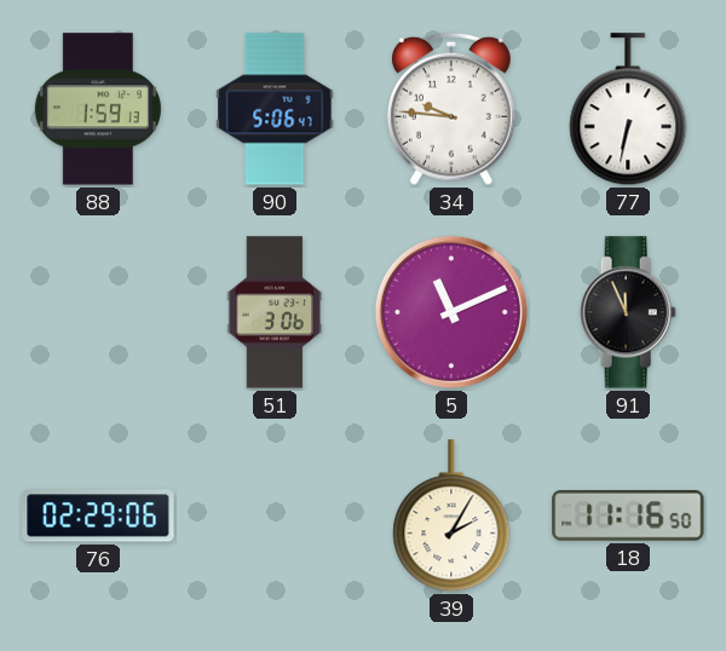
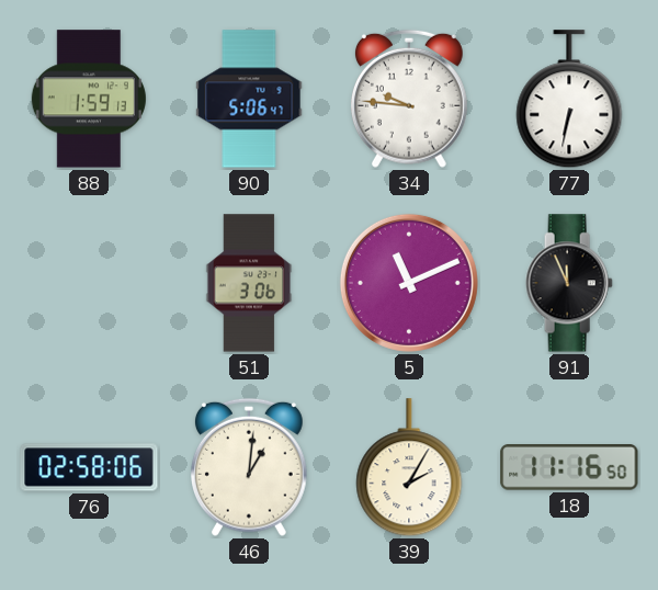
76: 02:29 -> 02:58 (89, 467)
46: none -> 1:01 (249, 467)
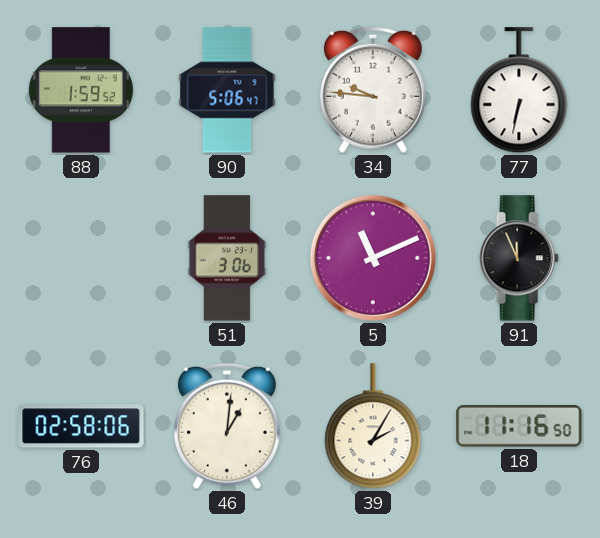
88: 1:59:13 -> 1:59:52 (81, 90)
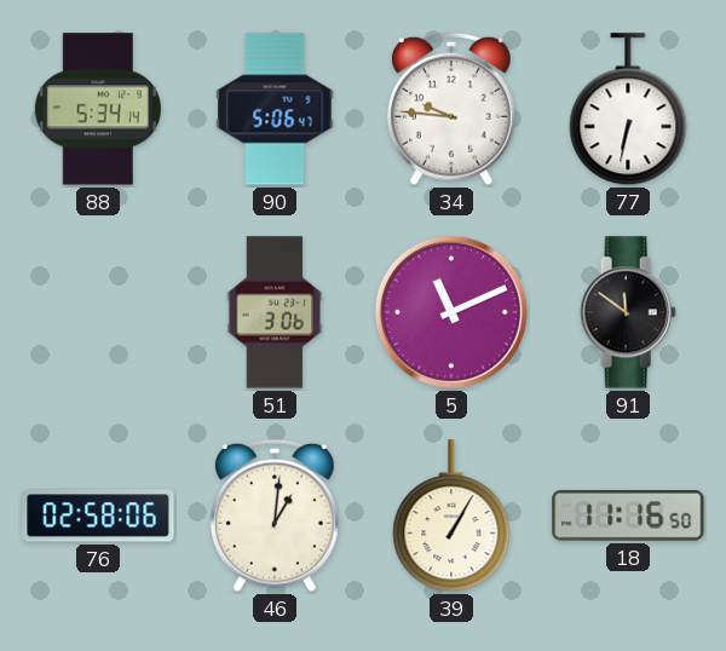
88: 1:59 -> 5:34 (98, 109)
91: 11:56 -> 11:51 (628, 312)
39: 2:05 -> 1:05 (451, 517)
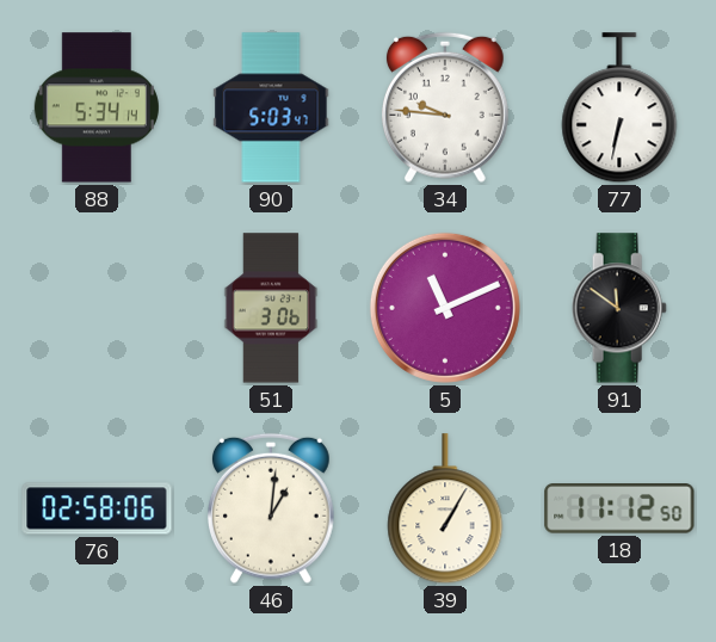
90: 5:06 -> 5:03 (271, 107)
18: 11:16 -> 11:12 (619, 510)
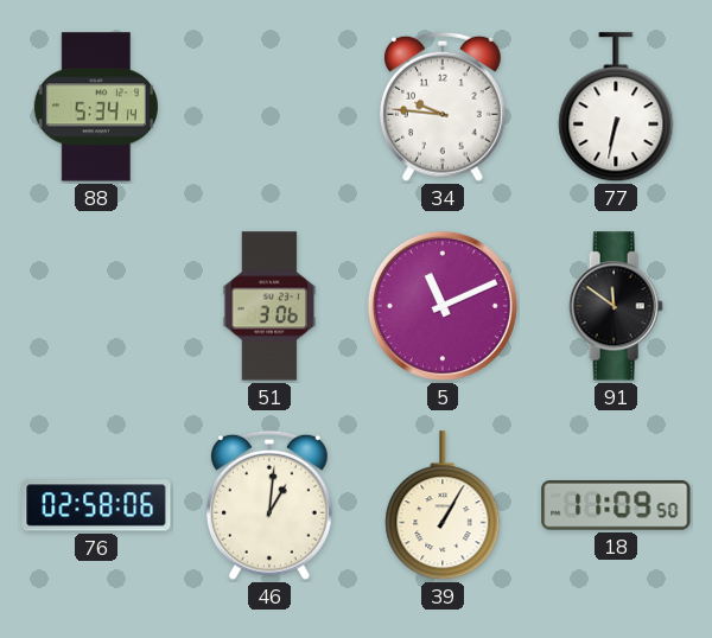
90: 5:03 -> none (271, 107)
18: 11:12 -> 11:09 (616, 506)
